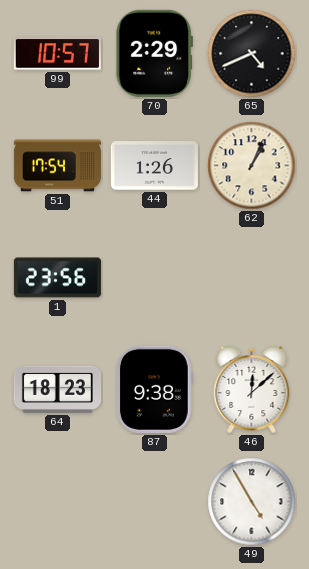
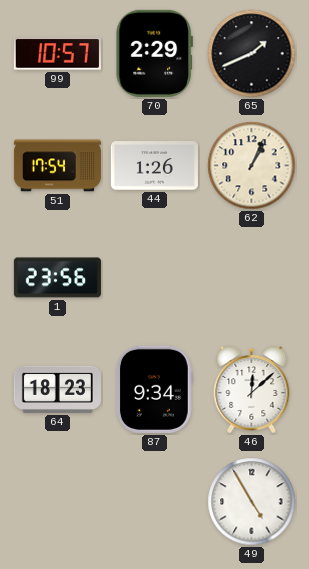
65: 4:41 -> 1:41 (252, 54)
87: 9:38 -> 9:34 (154, 389)
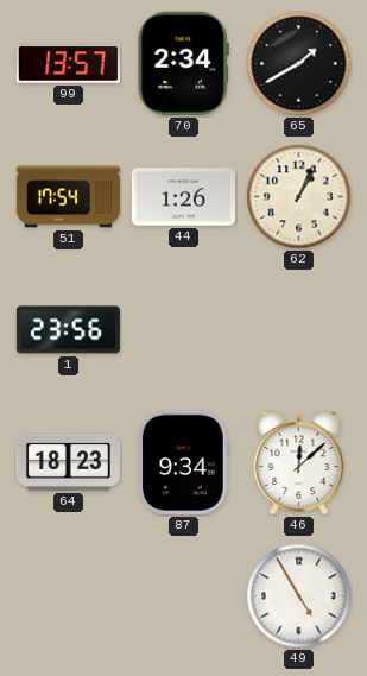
99: 10:57 -> 13:57 (68, 64)
70: 2:29 -> 2:34 (183, 63)
65: 1:41 -> 1:40 (299, 64)
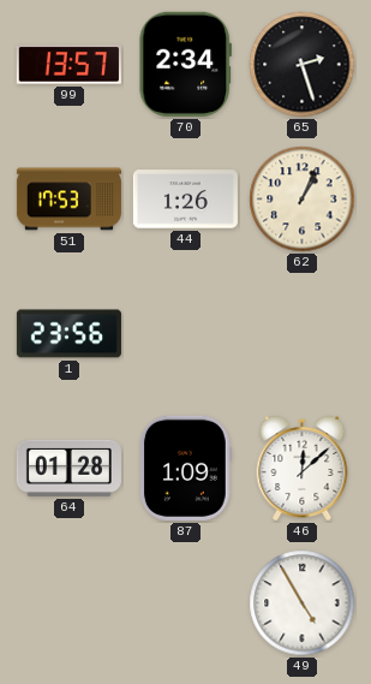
65: 1:40 -> 2:27 (303, 65)
51: 17:54 -> 17:53 (68, 200)
64: 18:23 -> 01:28 (68, 468)
87: 9:34 -> 1:09 (185, 468)
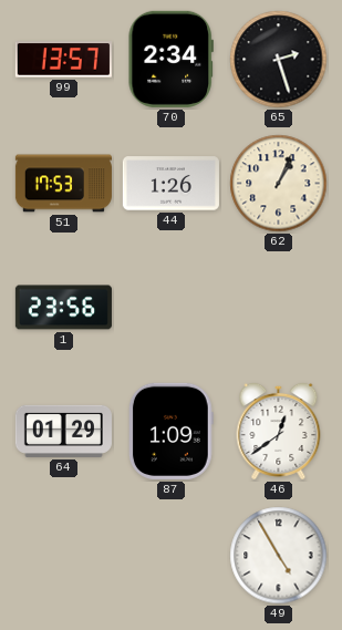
64: 01:28 -> 01:29 (63, 431)
46: 12:08 -> 12:39 (279, 431)
